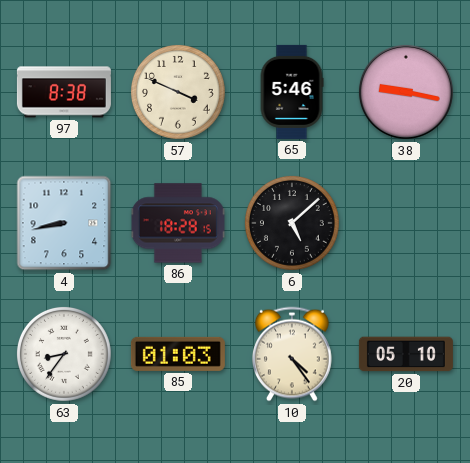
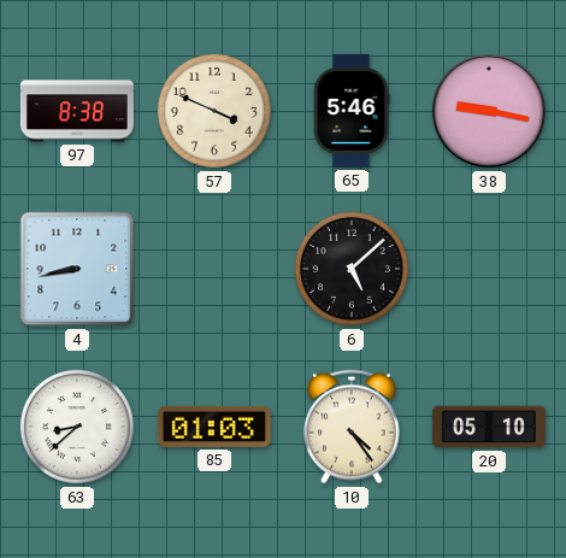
86: 18:28 -> none (178, 223)
63: 8:36 -> 8:38 (77, 427)
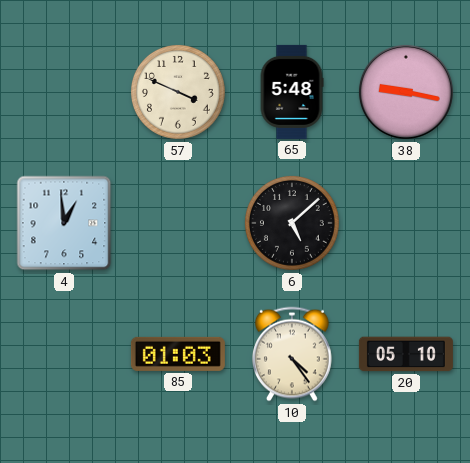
97: 8:38 -> none (77, 111)
65: 5:46 -> 5:48 (292, 92)
4: 8:43 -> 12:59 (64, 223)
63: 8:38 -> none (77, 427)
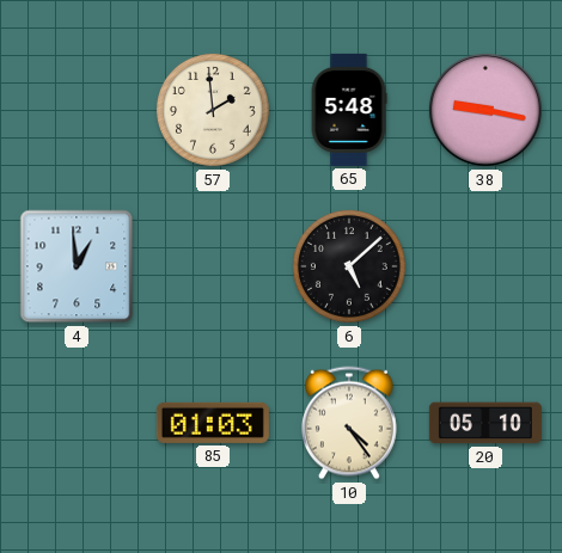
57: 3:49 -> 1:59 (213, 110)
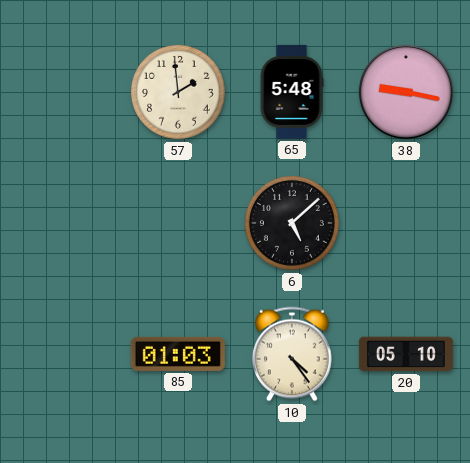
4: 12:59 -> none (77, 266)
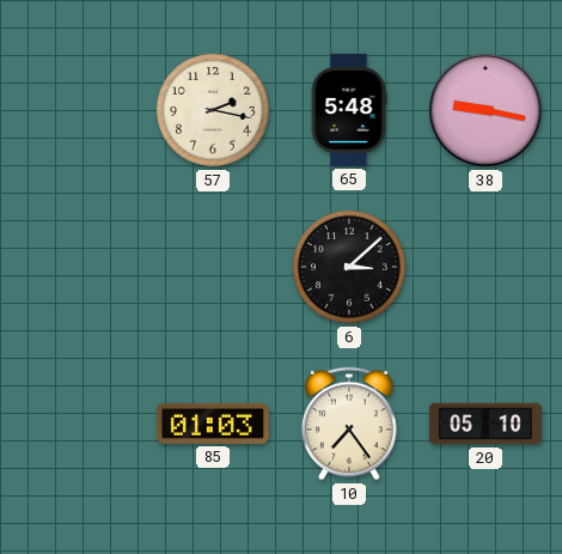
57: 1:59 -> 2:17 (213, 110)
6: 5:08 -> 3:08 (349, 267)
10: 4:24 -> 7:24 (349, 424)
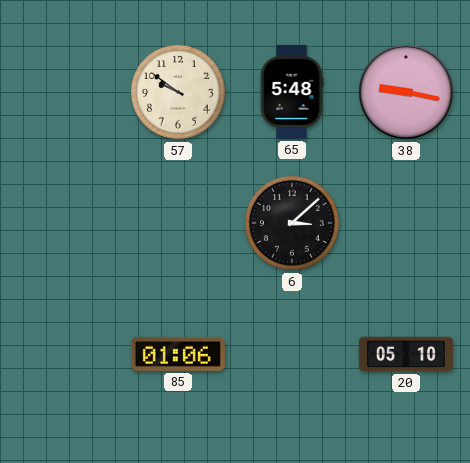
57: 2:17 -> 9:51 (178, 92)
85: 01:03 -> 01:06 (178, 354)
10: 7:24 -> none (349, 424)
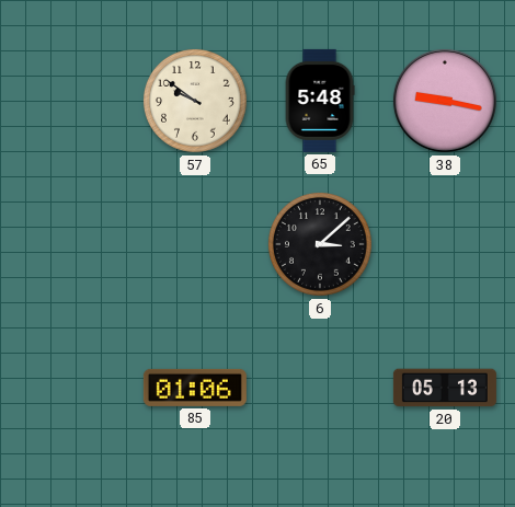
20: 05:10 -> 05:13 (445, 388)
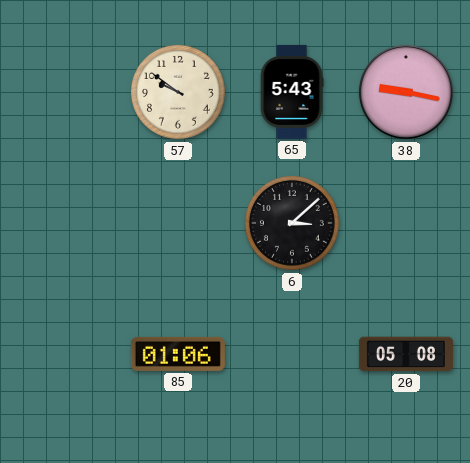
65: 5:48 -> 5:43 (292, 92)
20: 05:13 -> 05:08 (406, 354)
